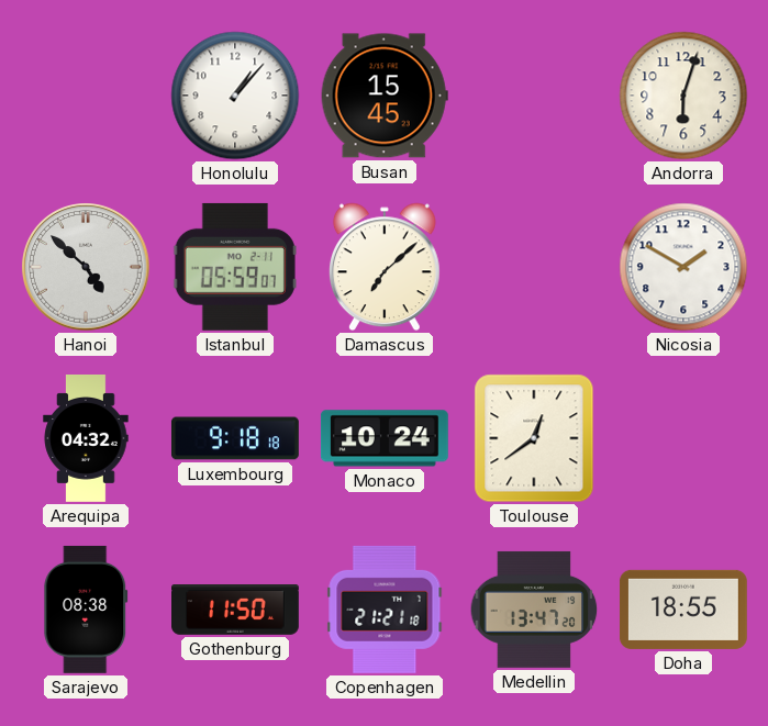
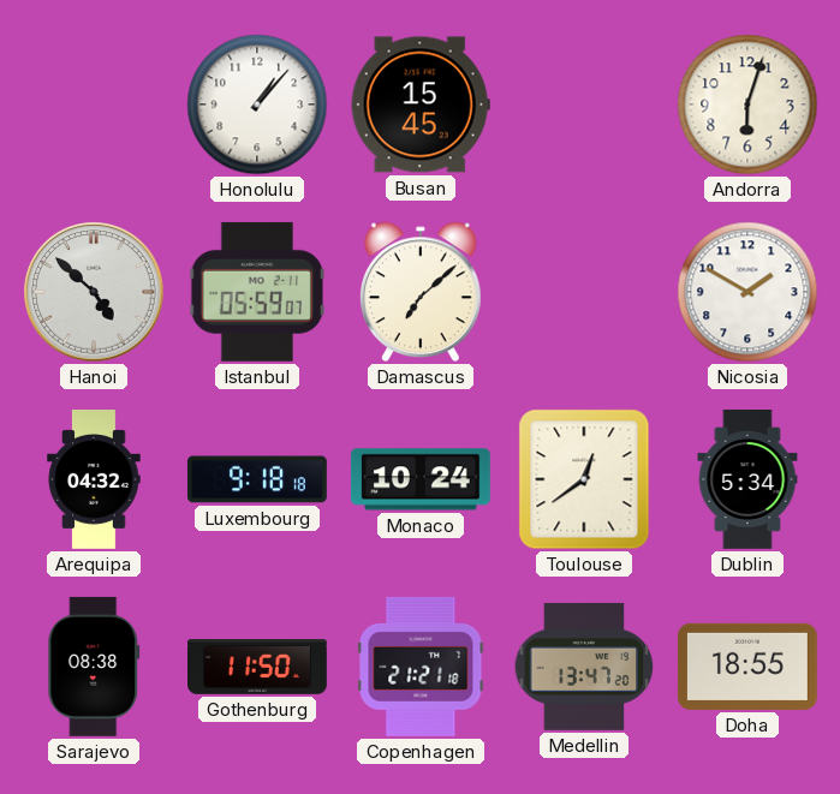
Dublin: none -> 5:34 (747, 480)
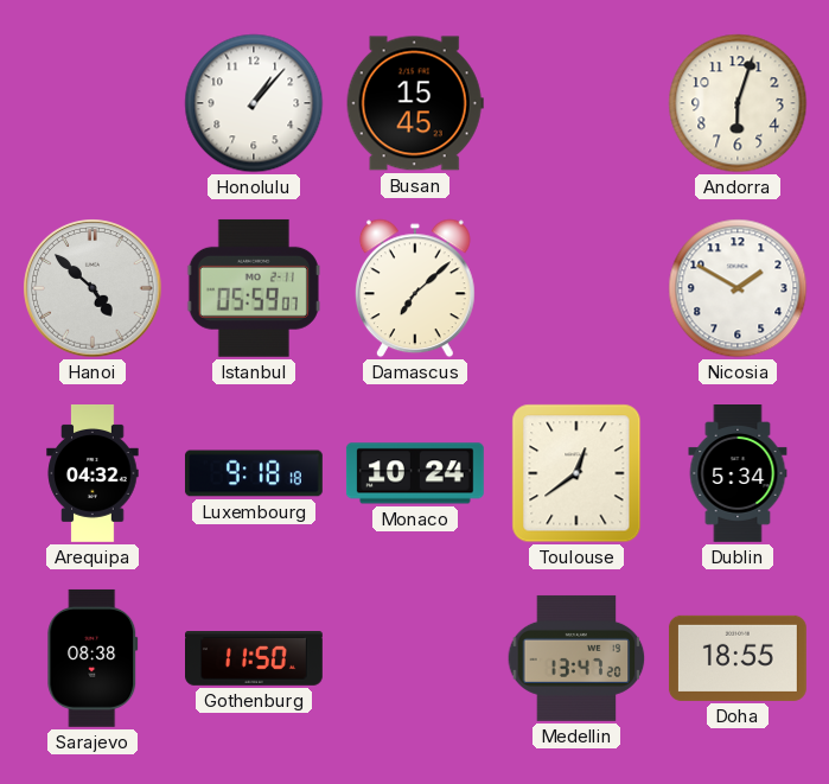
Copenhagen: 21:21 -> none (421, 667)
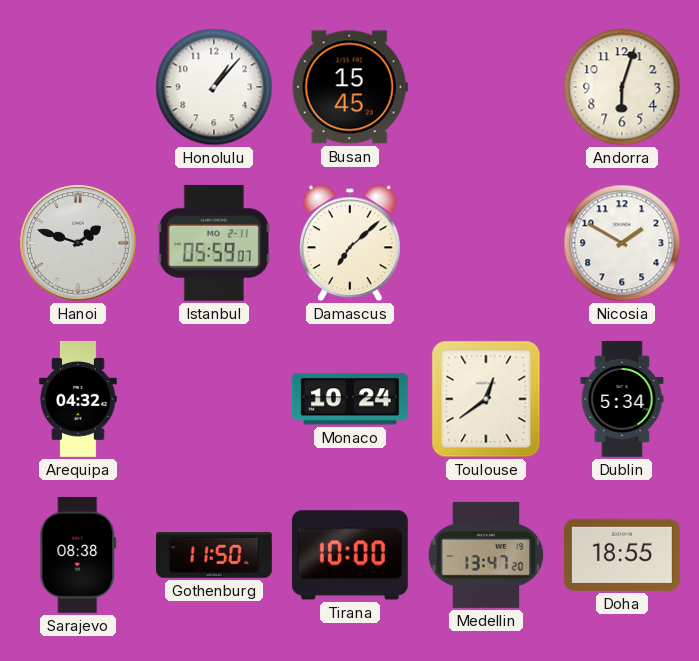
Hanoi: 4:52 -> 1:48 (78, 243)
Luxembourg: 9:18 -> none (254, 473)
Tirana: none -> 10:00 (350, 555)
